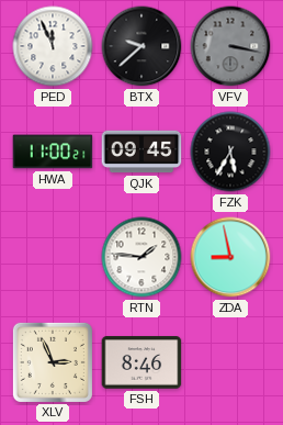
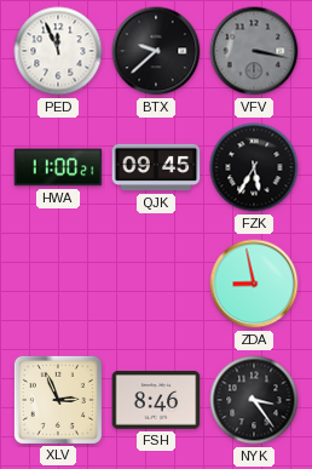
RTN: 1:46 -> none (141, 257)
NYK: none -> 3:24 (254, 400)
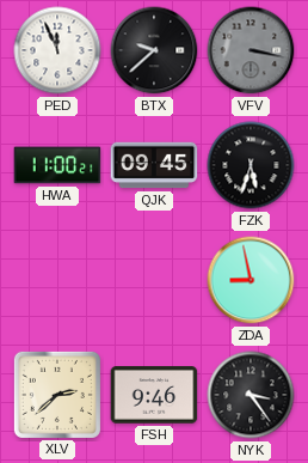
FZK: 5:35 -> 5:33 (251, 165)
XLV: 2:56 -> 2:38 (57, 395)
FSH: 8:46 -> 9:46 (154, 395)
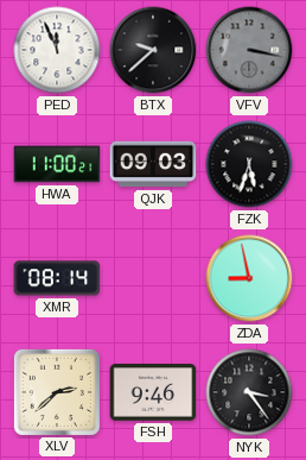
QJK: 09:45 -> 09:03 (153, 164)
XMR: none -> 08:14 (57, 278)
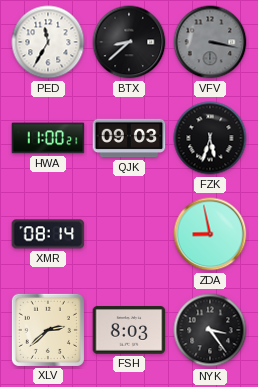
PED: 11:56 -> 11:35 (48, 42)
BTX: 9:38 -> 8:38 (129, 42)
FSH: 9:46 -> 8:03 (129, 330)
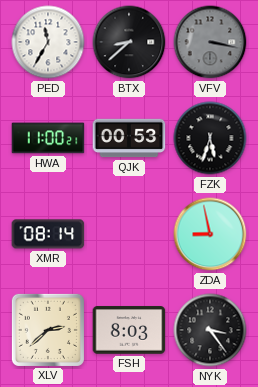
QJK: 09:03 -> 00:53 (129, 138)
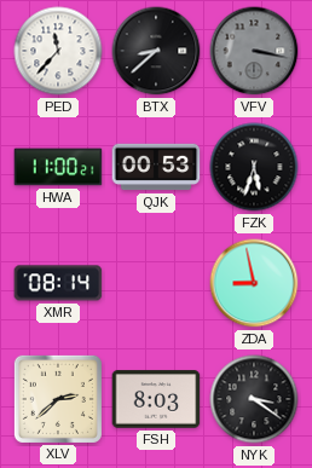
PED: 11:35 -> 11:37 (58, 51)
NYK: 3:24 -> 3:21 (254, 399)
